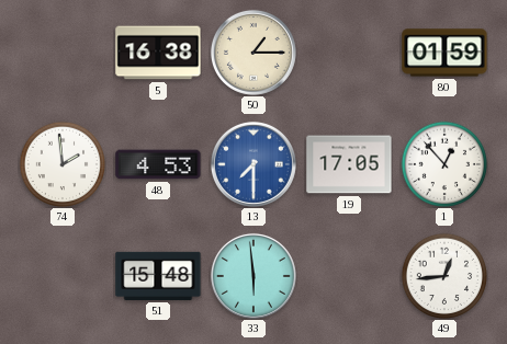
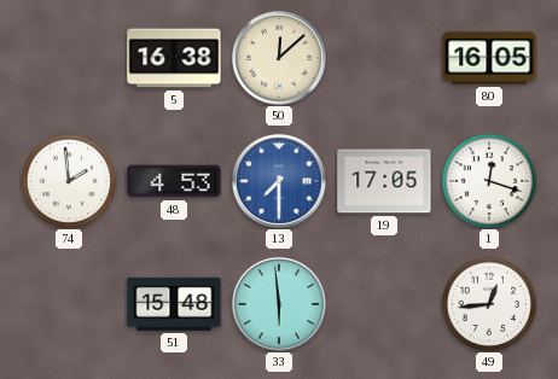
50: 1:15 -> 12:08 (279, 58)
80: 01:59 -> 16:05 (489, 58)
1: 12:53 -> 12:18 (488, 180)
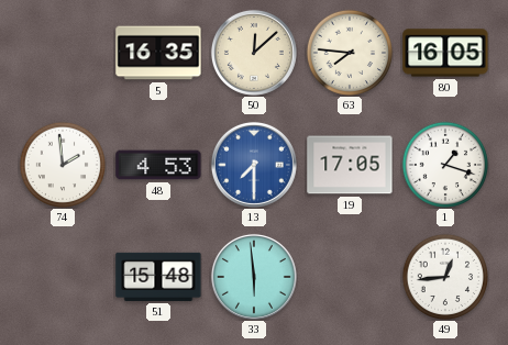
5: 16:38 -> 16:35 (158, 53)
63: none -> 7:46 (349, 52)
1: 12:18 -> 1:18 (444, 164)
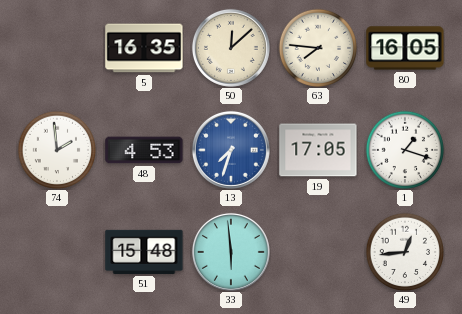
13: 7:30 -> 7:33 (231, 150)
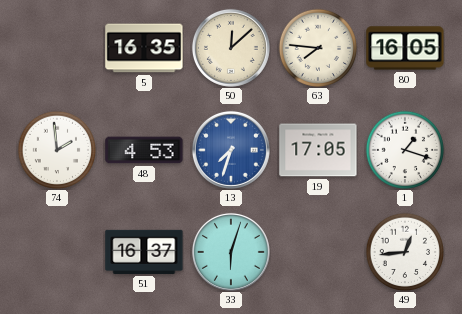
51: 15:48 -> 16:37 (144, 252)
33: 5:59 -> 6:03 (231, 252)
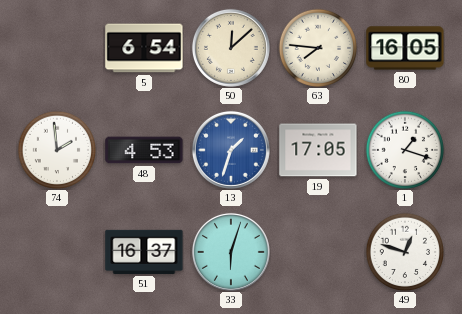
5: 16:35 -> 6:54 (144, 48)
13: 7:33 -> 1:33 (231, 150)
49: 12:44 -> 12:48 (404, 251)
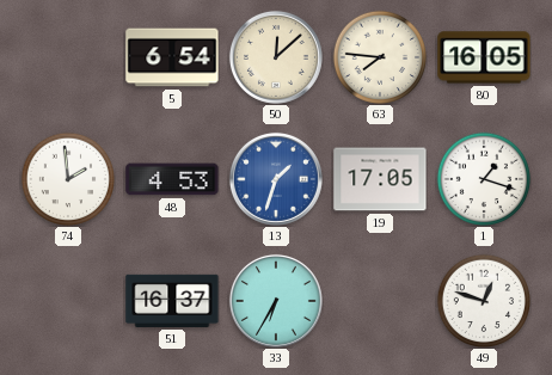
33: 6:03 -> 6:35 (276, 301)
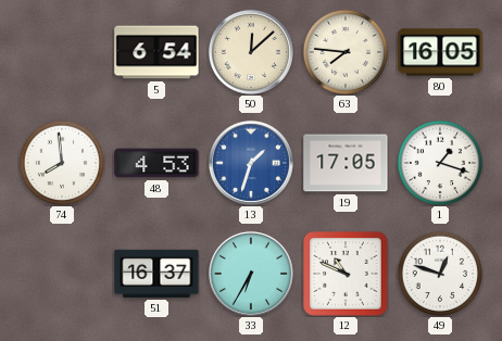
74: 1:59 -> 7:59 (61, 162)
12: none -> 10:49 (346, 274)
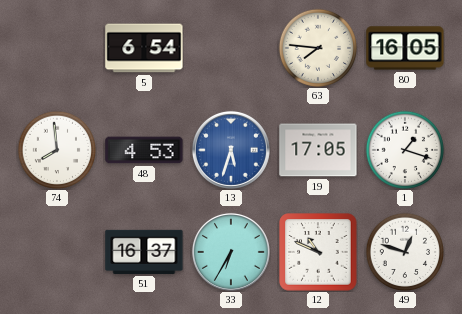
50: 12:08 -> none (251, 52)
13: 1:33 -> 5:33 (231, 150)
